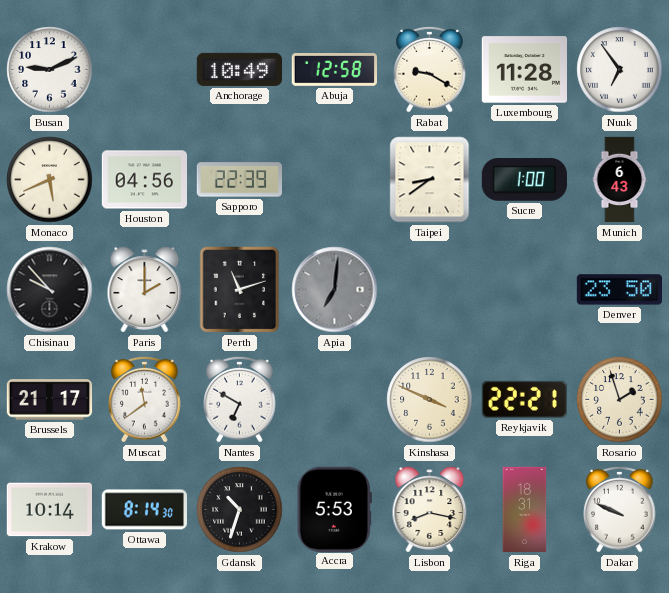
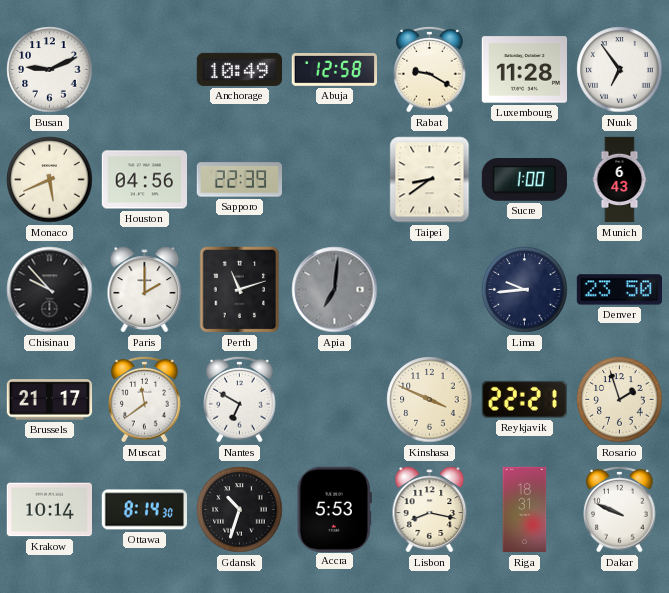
Lima: none -> 9:44 (525, 290)
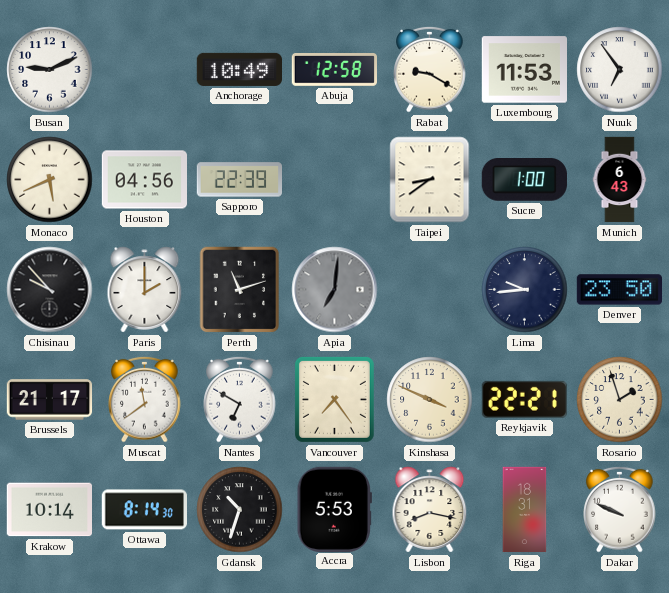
Luxembourg: 11:28 -> 11:53 (524, 70)
Vancouver: none -> 7:24 (334, 399)
